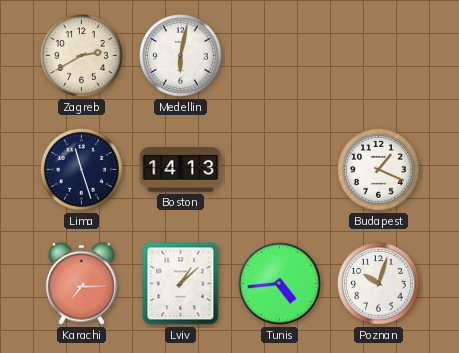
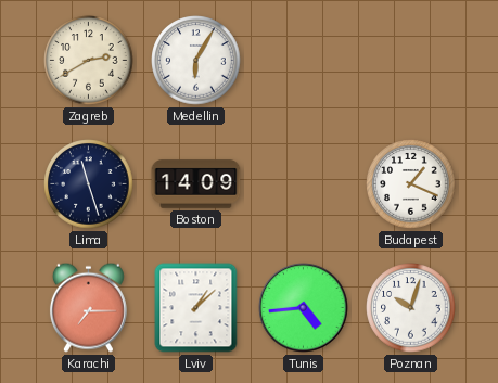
Medellin: 6:02 -> 6:05 (196, 61)
Boston: 14:13 -> 14:09 (196, 184)
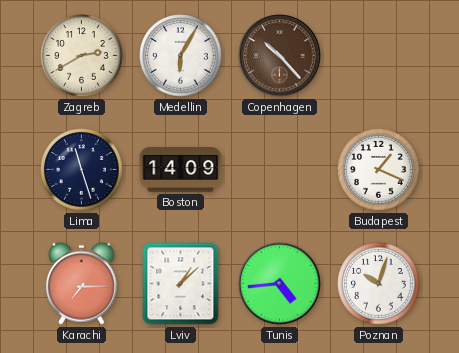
Copenhagen: none -> 10:23 (280, 56)
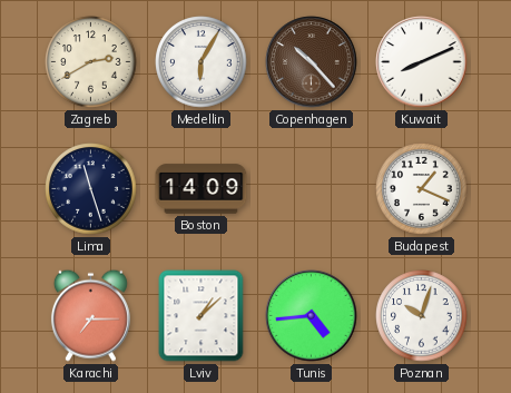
Kuwait: none -> 8:11 (422, 62)
